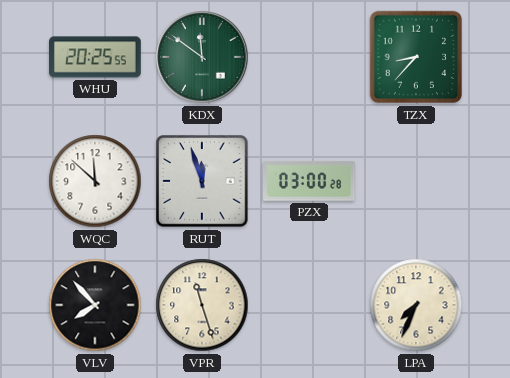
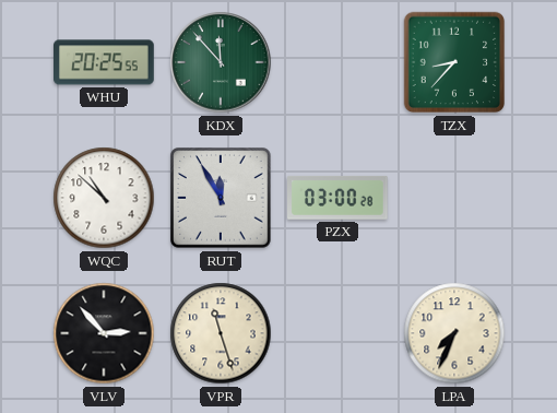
KDX: 11:51 -> 11:53 (221, 62)
WQC: 11:52 -> 10:52 (104, 198)
RUT: 11:57 -> 11:55 (221, 198)
VLV: 7:53 -> 2:53 (104, 333)
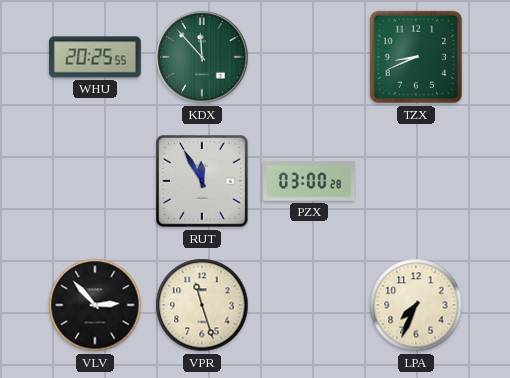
TZX: 8:37 -> 8:41 (416, 57)
WQC: 10:52 -> none (104, 198)
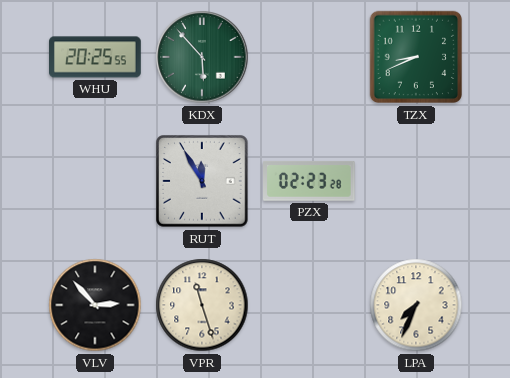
KDX: 11:53 -> 5:53 (202, 57)
PZX: 03:00 -> 02:23 (310, 181)
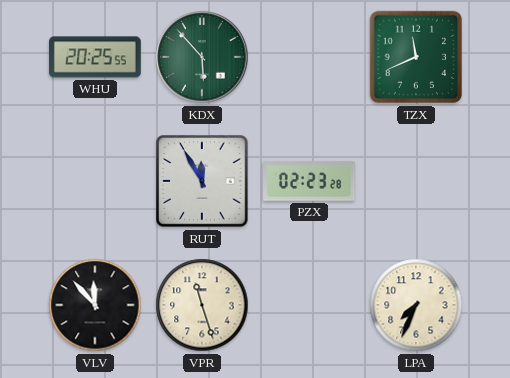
TZX: 8:41 -> 11:41 (416, 57)
VLV: 2:53 -> 11:53 (95, 305)
